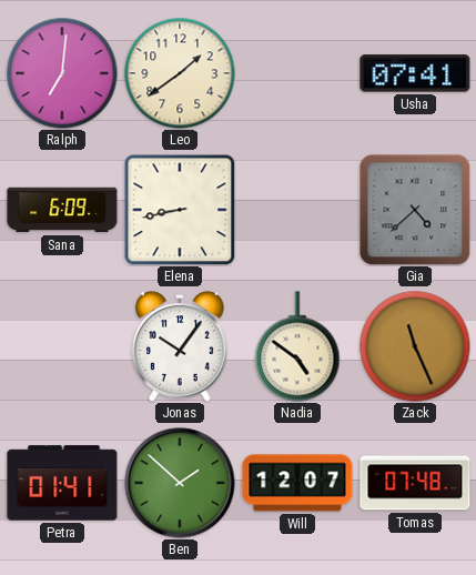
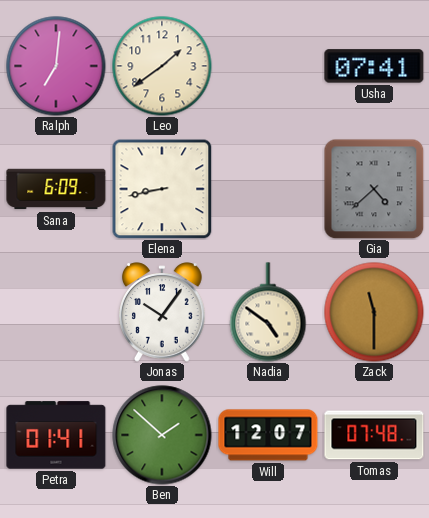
Zack: 11:26 -> 11:30 (374, 312)
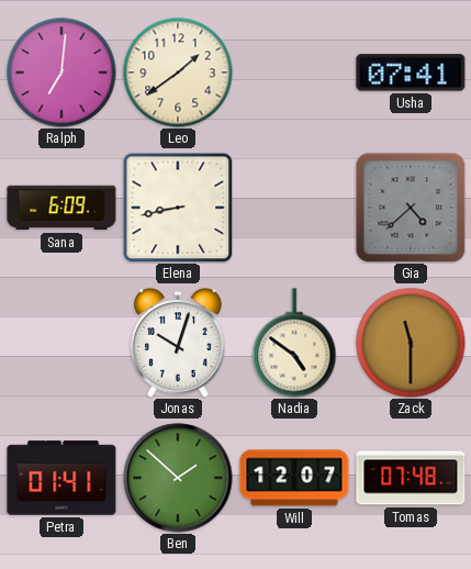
Jonas: 10:06 -> 10:03 (179, 343)
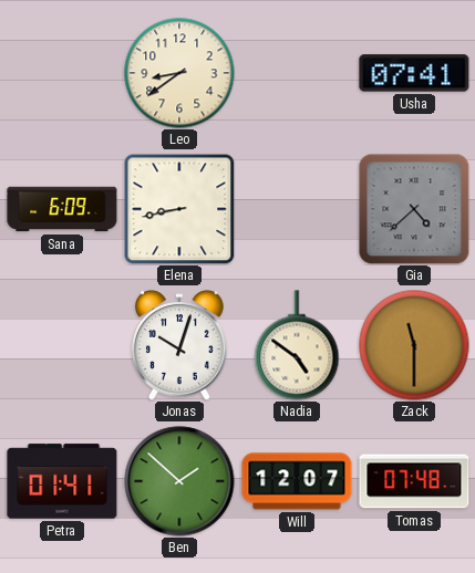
Ralph: 7:01 -> none (61, 72)
Leo: 1:39 -> 8:39 (179, 73)
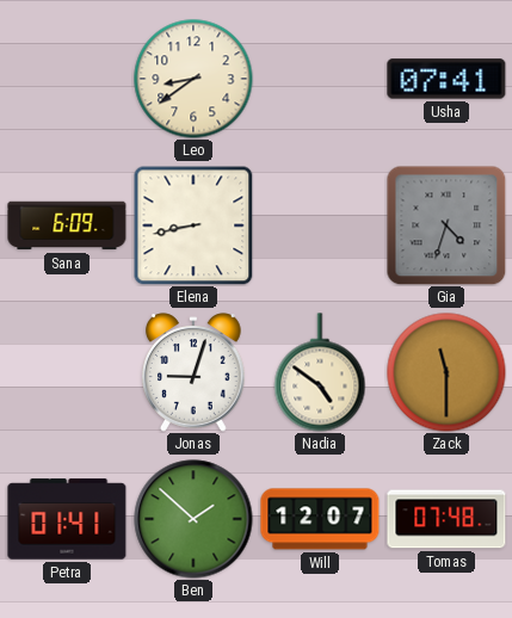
Gia: 4:38 -> 4:33 (446, 225)
Jonas: 10:03 -> 9:03 (195, 372)
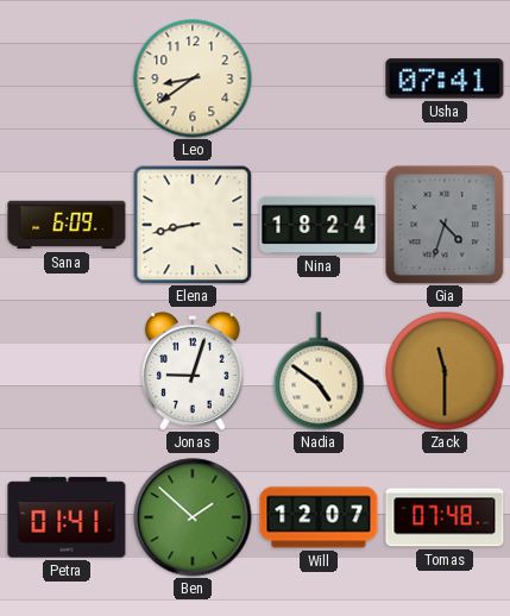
Nina: none -> 18:24 (319, 225)
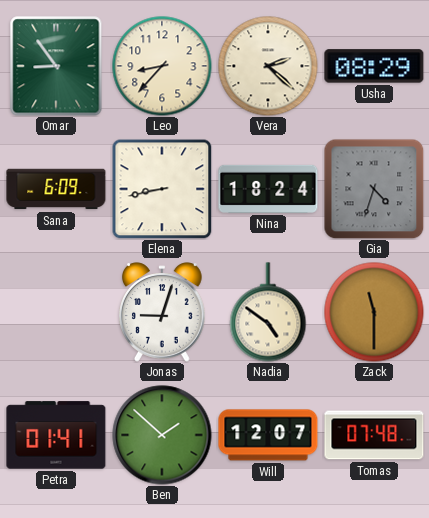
Omar: none -> 8:54 (56, 66)
Leo: 8:39 -> 8:37 (162, 66)
Vera: none -> 2:22 (268, 66)
Usha: 07:41 -> 08:29 (374, 66)
